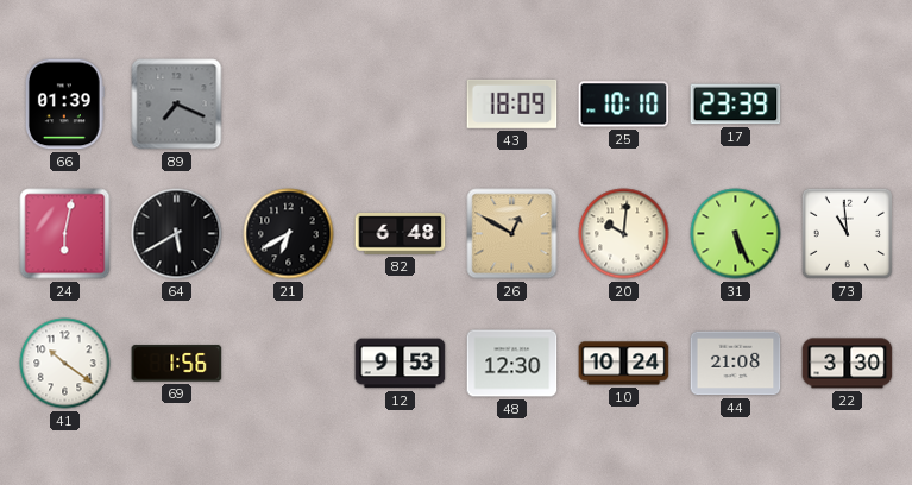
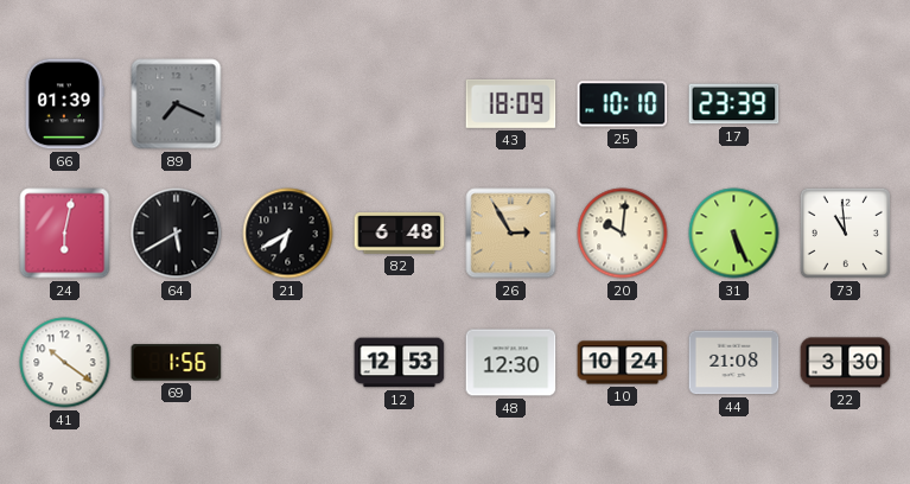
26: 12:50 -> 2:55 (511, 234)
12: 9:53 -> 12:53 (400, 363)
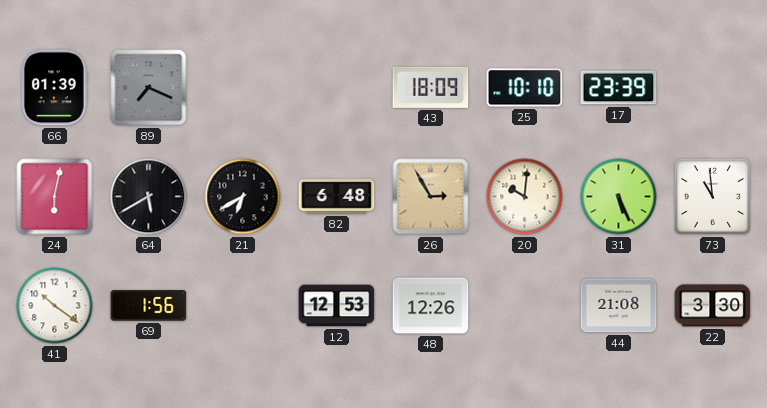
48: 12:30 -> 12:26 (431, 306)
10: 10:24 -> none (623, 363)
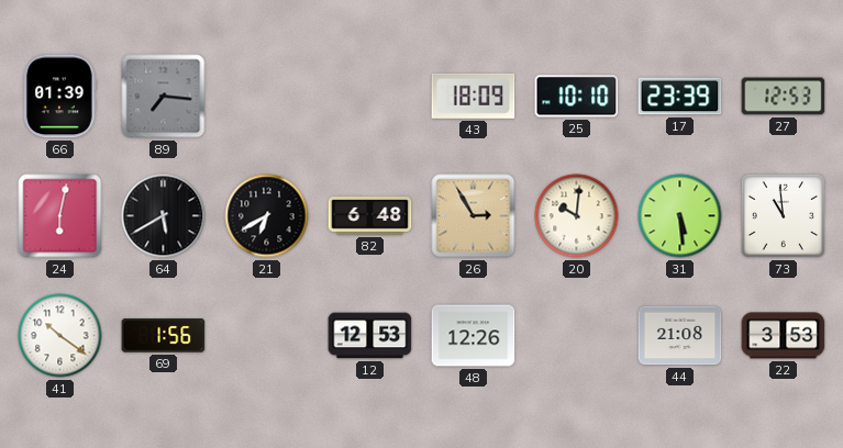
89: 7:19 -> 7:16 (164, 97)
27: none -> 12:53 (784, 97)
31: 5:26 -> 5:29 (680, 216)
22: 3:30 -> 3:53 (784, 336)
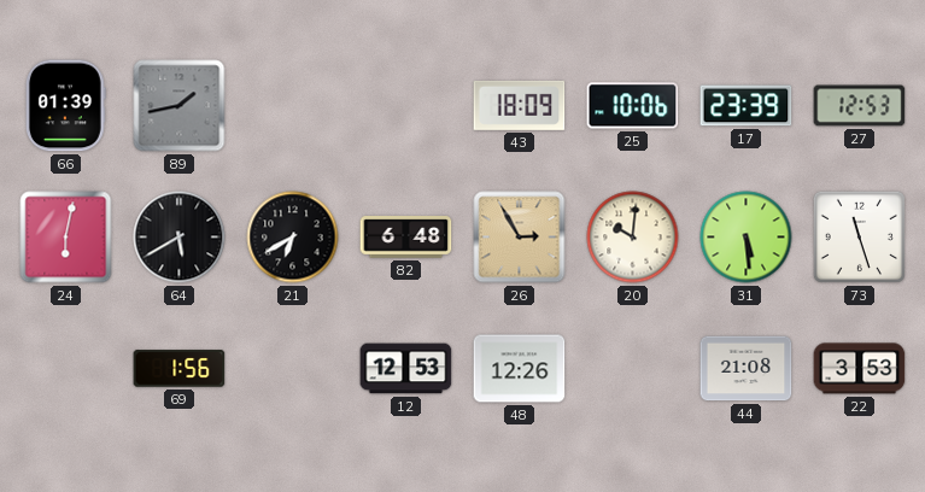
89: 7:16 -> 1:43 (180, 106)
25: 10:10 -> 10:06 (633, 106)
73: 10:59 -> 11:27 (859, 236)
41: 10:21 -> none (60, 336)
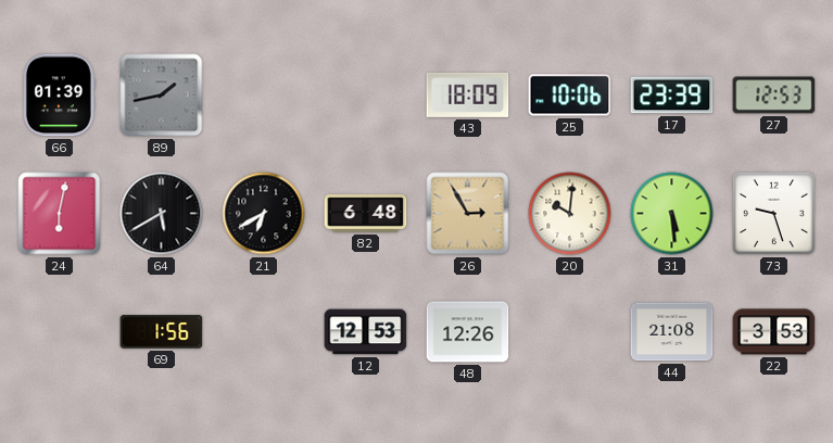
73: 11:27 -> 9:27 (773, 213)
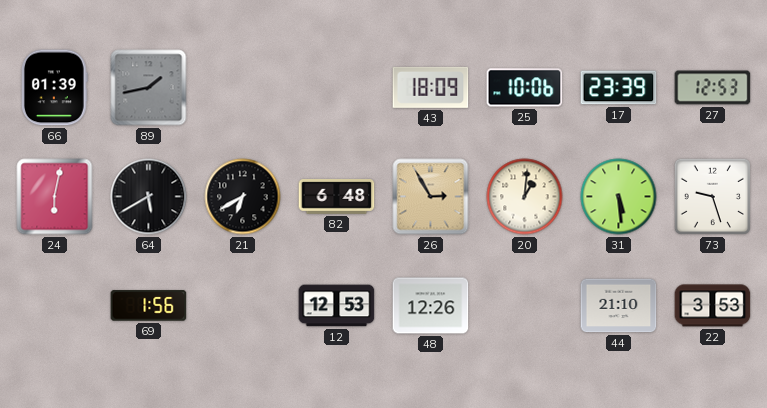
20: 10:01 -> 1:01 (525, 197)
44: 21:08 -> 21:10 (619, 306)
